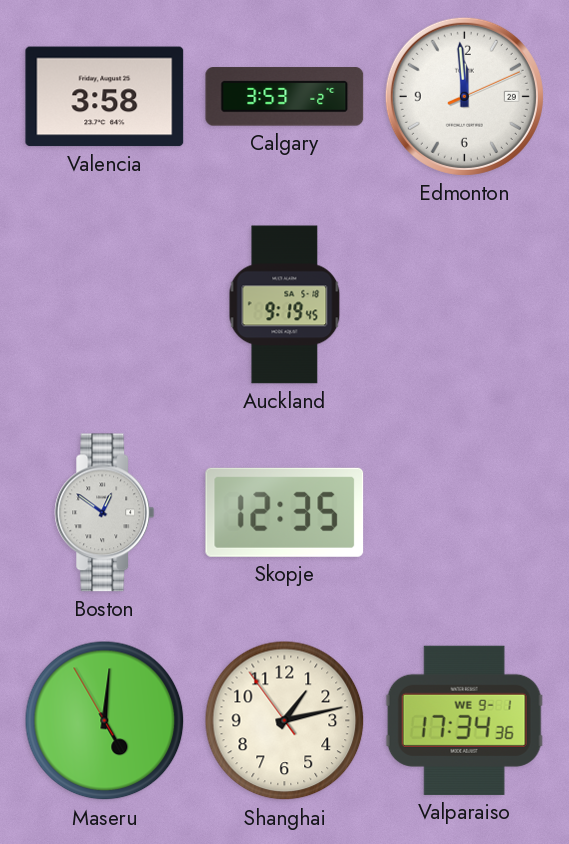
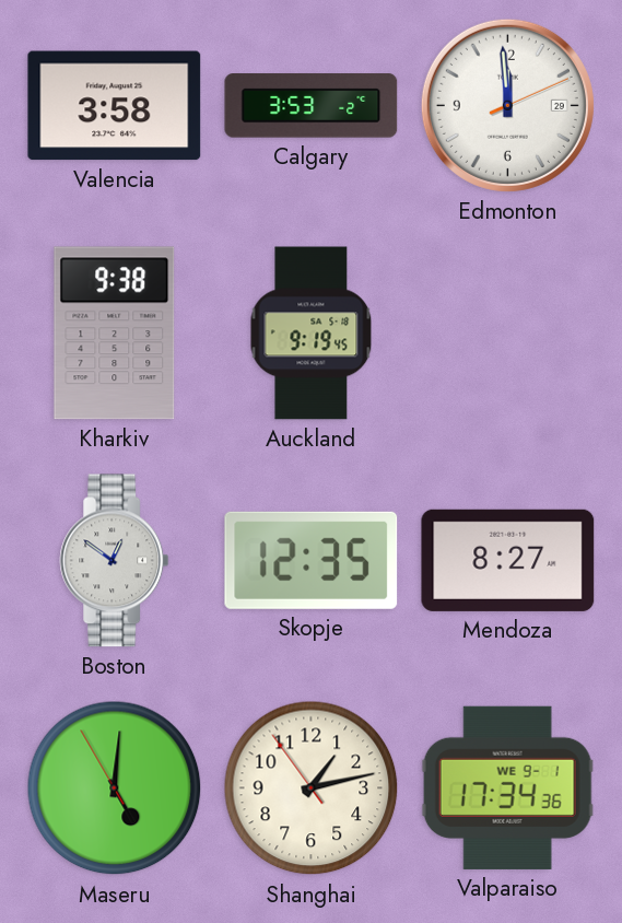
Kharkiv: none -> 9:38 (115, 334)
Mendoza: none -> 8:27 (508, 560)
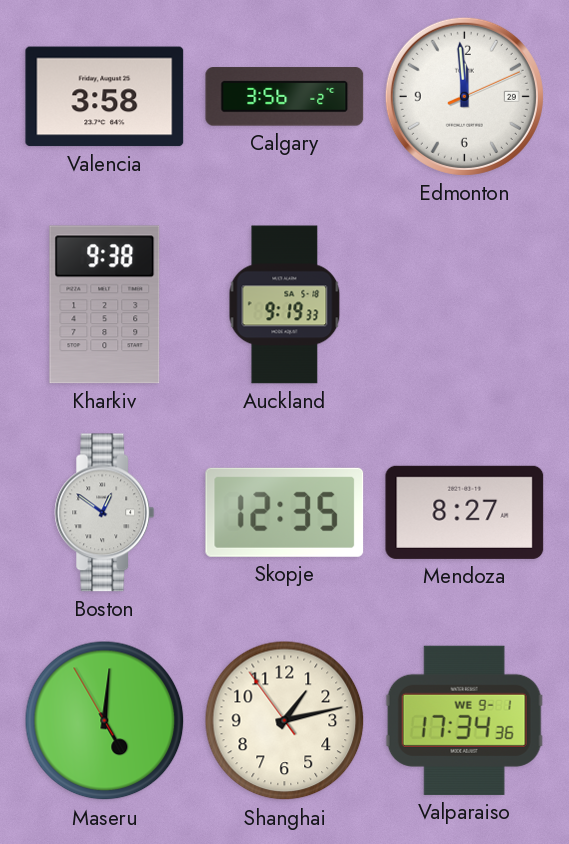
Calgary: 3:53 -> 3:56 (285, 97)
Auckland: 9:19:45 -> 9:19:33 (285, 305)
